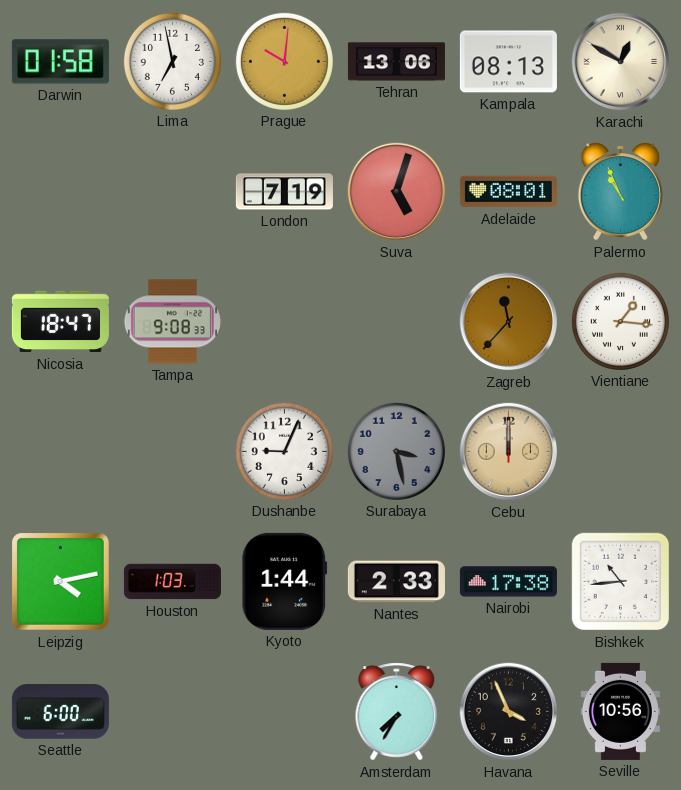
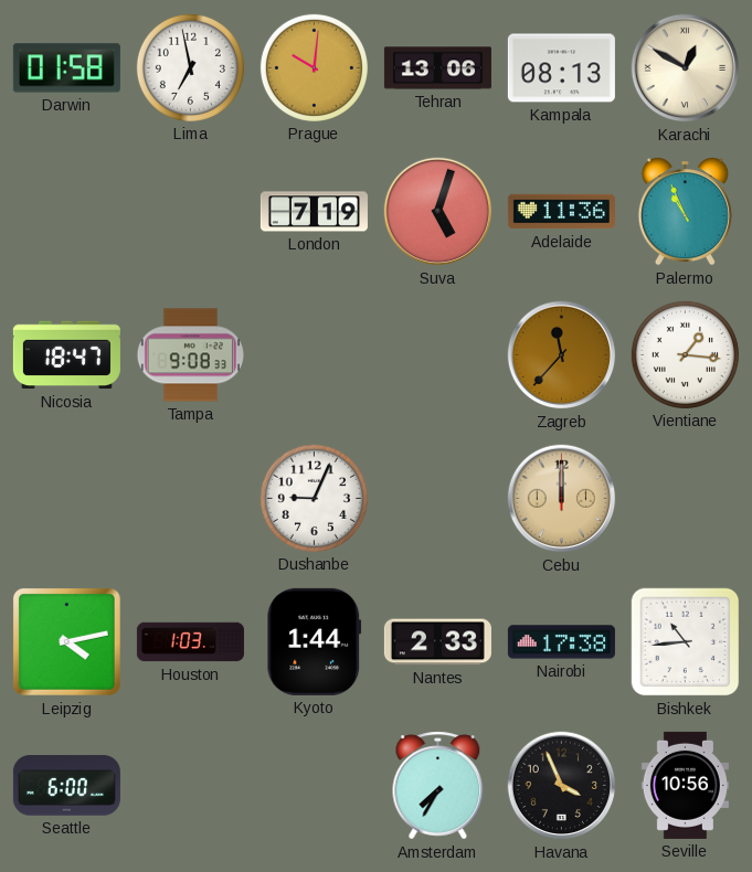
Adelaide: 08:01 -> 11:36 (561, 212)
Surabaya: 3:28 -> none (396, 451)
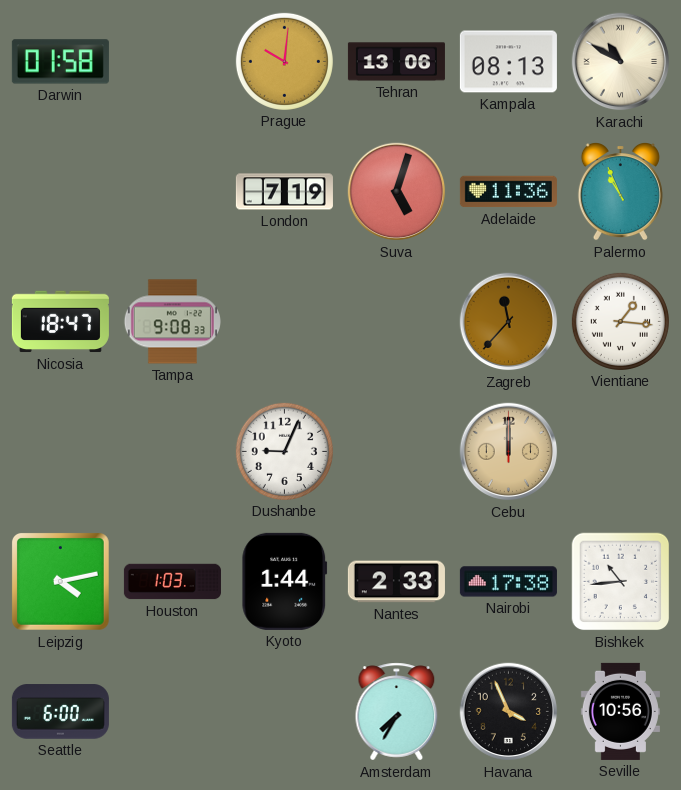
Lima: 6:58 -> none (190, 67)
Karachi: 12:50 -> 10:50 (621, 62)
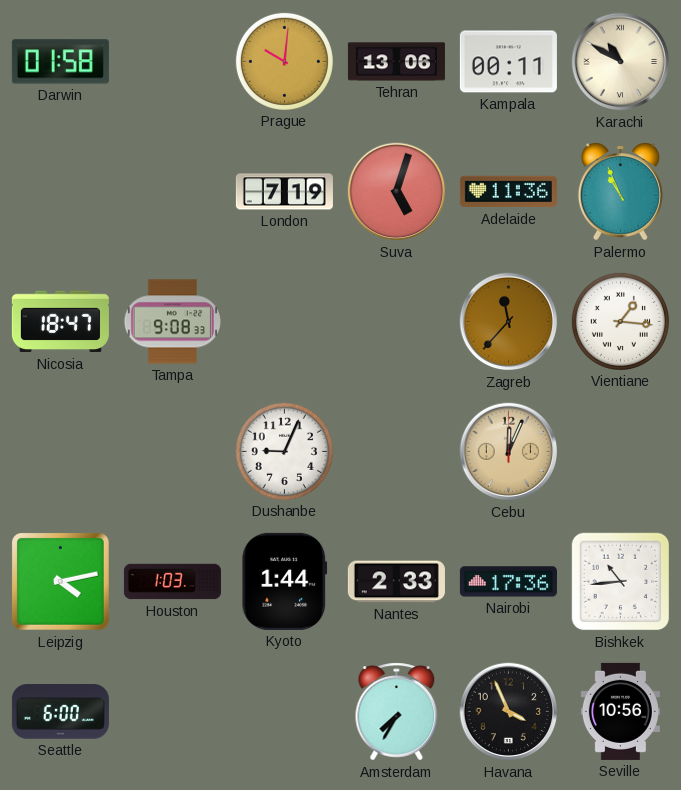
Kampala: 08:13 -> 00:11 (508, 62)
Cebu: 12:00 -> 12:04 (509, 452)
Nairobi: 17:38 -> 17:36 (508, 582)
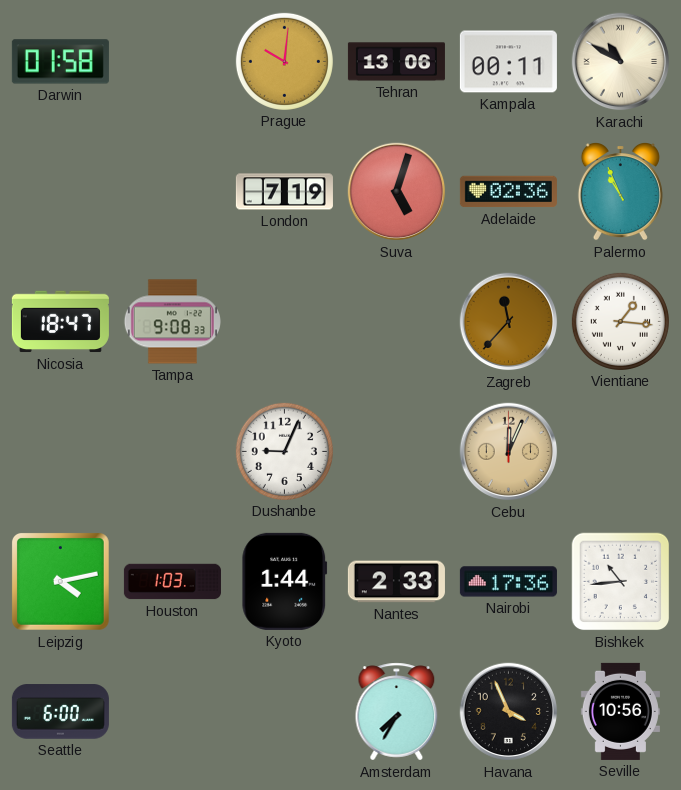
Adelaide: 11:36 -> 02:36 (508, 192)
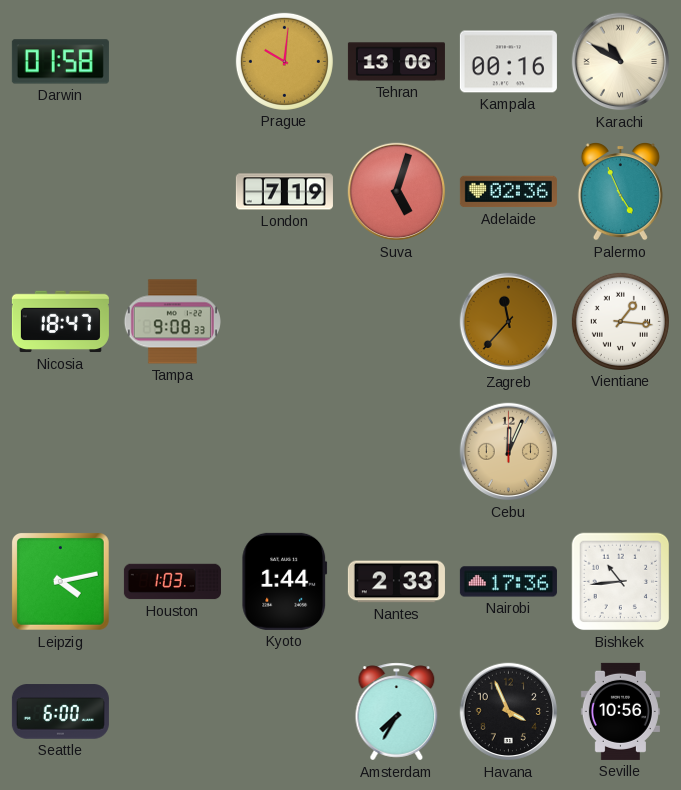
Kampala: 00:11 -> 00:16 (508, 62)
Palermo: 10:56 -> 4:56 (620, 192)
Dushanbe: 9:04 -> none (284, 451)
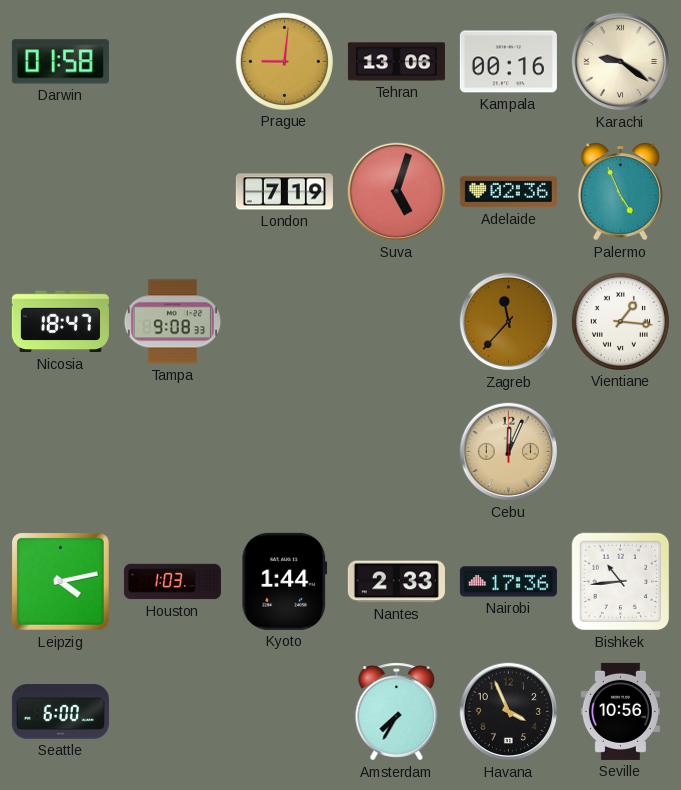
Prague: 10:01 -> 9:01 (284, 61)
Karachi: 10:50 -> 9:21 (621, 62)
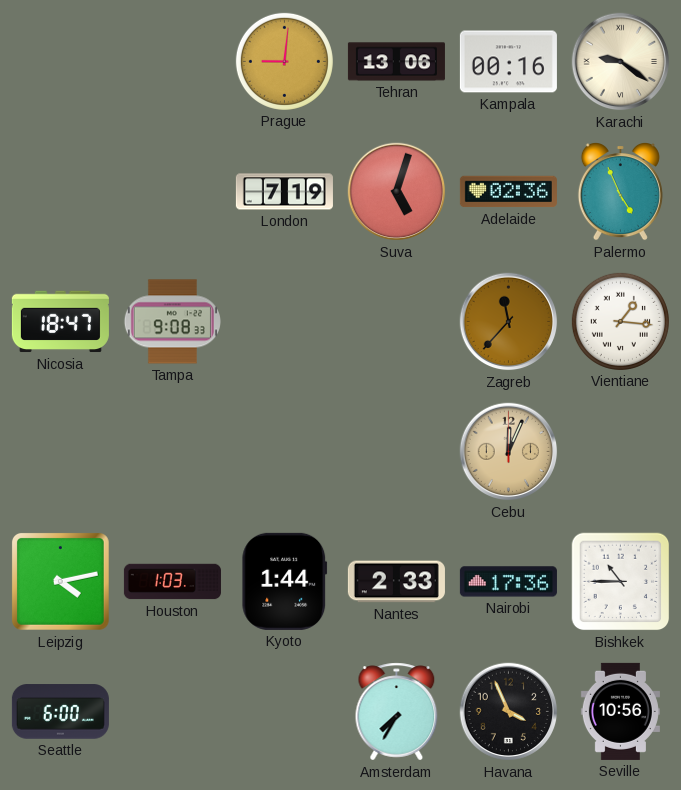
Darwin: 01:58 -> none (60, 62)
Bishkek: 10:44 -> 10:45 (621, 582)
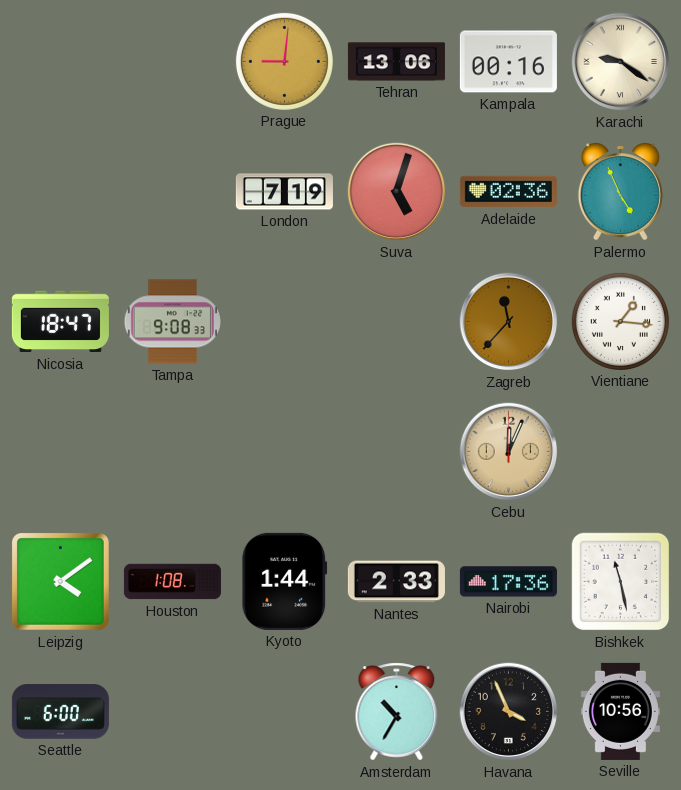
Leipzig: 4:13 -> 4:09 (60, 581)
Houston: 1:03 -> 1:08 (172, 582)
Bishkek: 10:45 -> 11:28 (621, 582)
Amsterdam: 7:35 -> 10:35 (397, 712)
